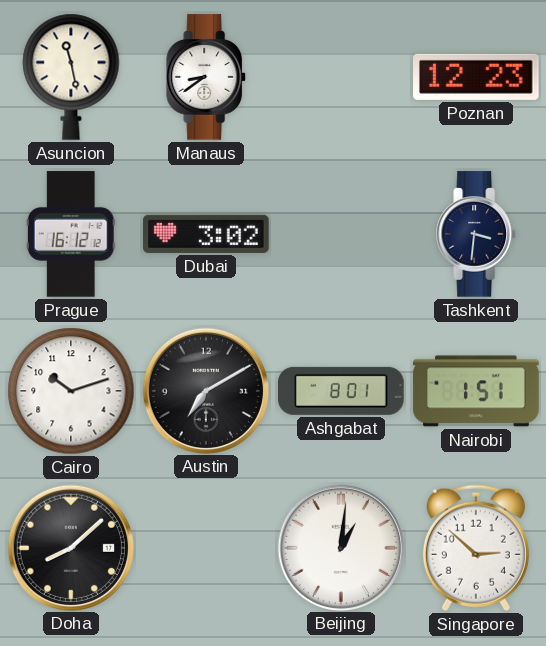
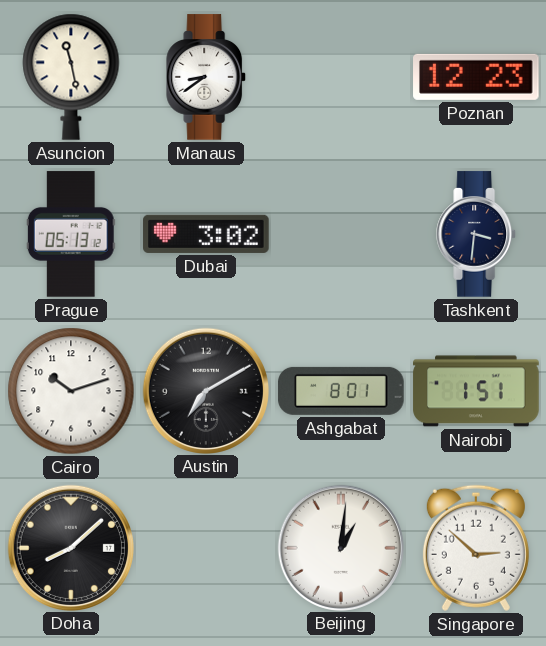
Prague: 16:12 -> 05:13 (71, 234)
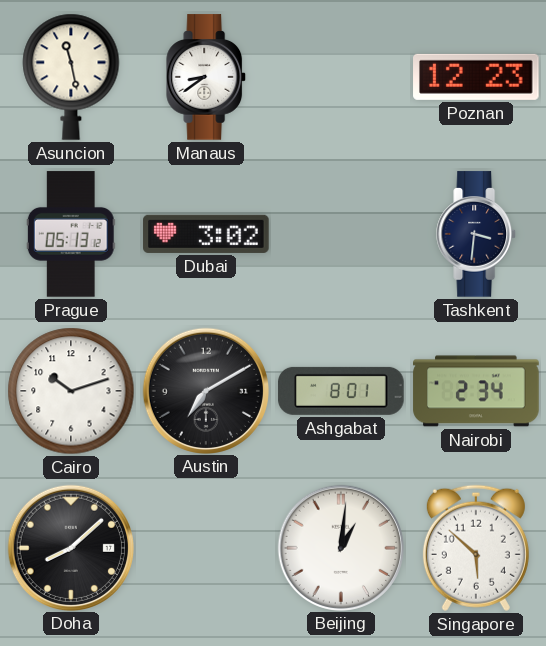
Nairobi: 1:51 -> 2:34 (476, 391)
Singapore: 2:52 -> 5:52 (476, 548)
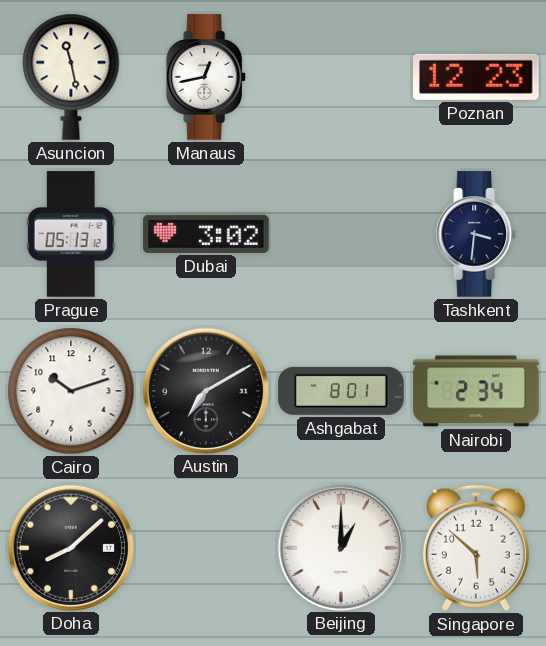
Manaus: 8:39 -> 12:43 (207, 77)
Beijing: 1:01 -> 1:00 (340, 547)
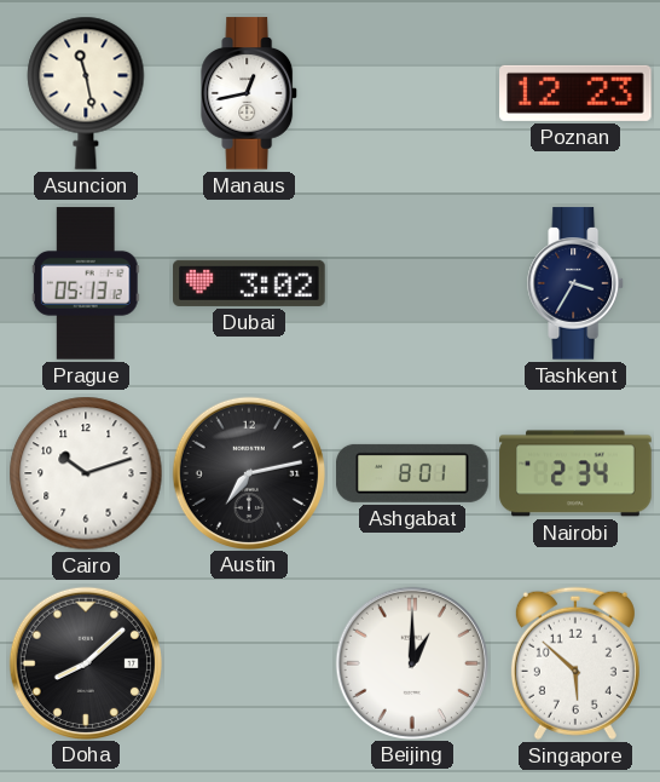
Tashkent: 3:31 -> 3:35 (577, 283)
Austin: 7:10 -> 7:13 (248, 472)
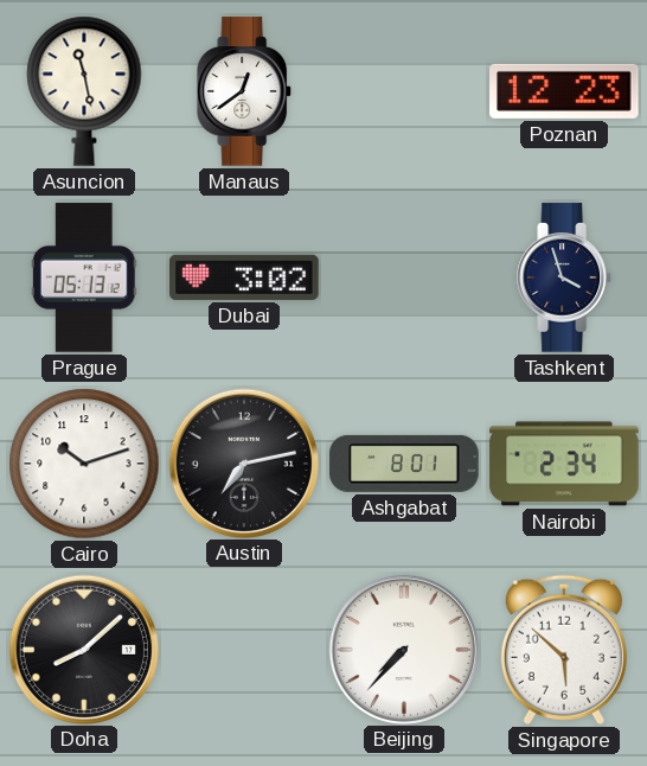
Manaus: 12:43 -> 12:39 (245, 91)
Tashkent: 3:35 -> 3:57 (565, 277)
Beijing: 1:00 -> 7:37 (403, 649)
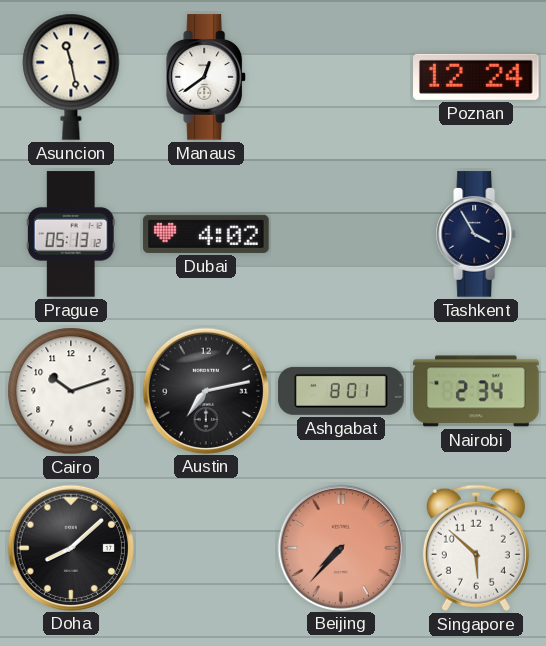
Poznan: 12:23 -> 12:24 (476, 77)
Dubai: 3:02 -> 4:02 (206, 234)
Tashkent: 3:57 -> 3:55 (477, 234)
Beijing dial: white -> salmon (340, 547)
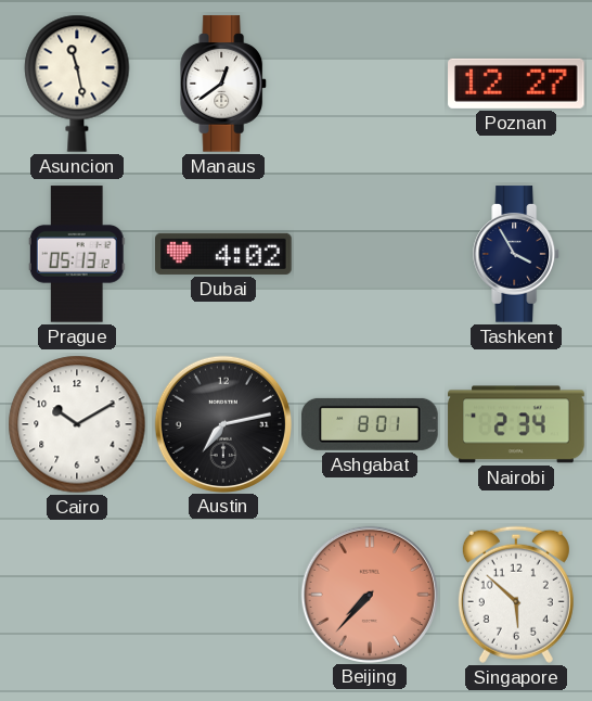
Poznan: 12:24 -> 12:27 (516, 84)
Cairo: 10:12 -> 10:10 (77, 424)
Doha: 8:08 -> none (70, 547)
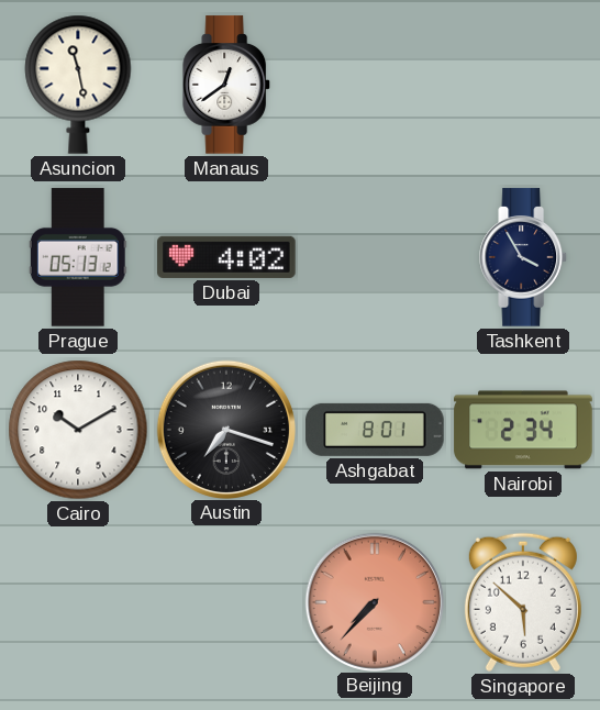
Poznan: 12:27 -> none (516, 84)
Austin: 7:13 -> 7:18 (225, 429)
